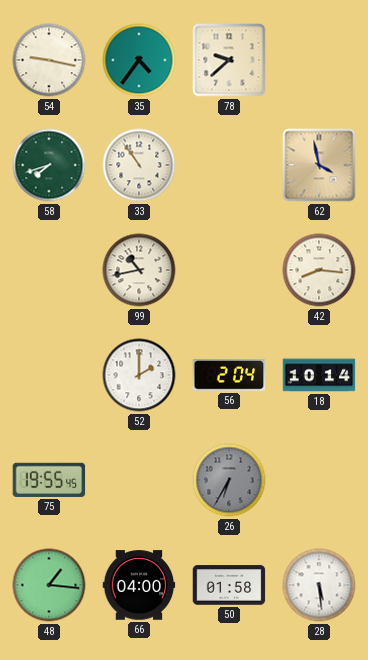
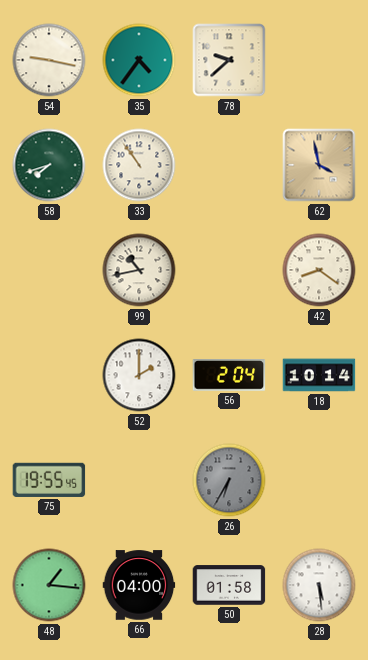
42: 8:16 -> 8:21 (319, 270)
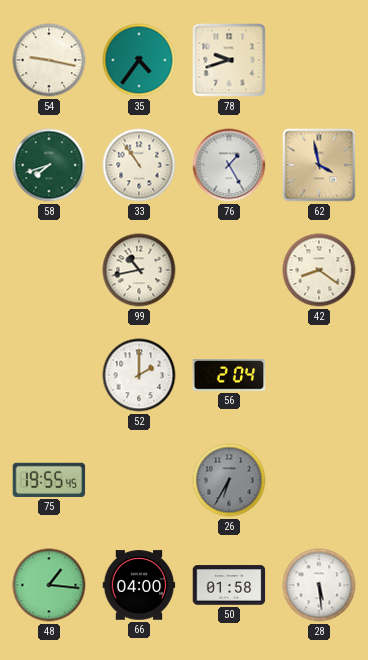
78: 9:38 -> 9:42 (229, 60)
76: none -> 1:25 (229, 165)
18: 10:14 -> none (319, 375)
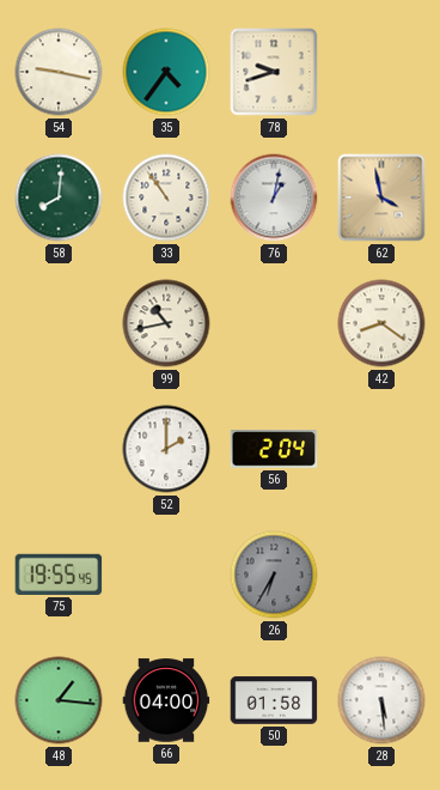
58: 7:42 -> 8:01 (59, 197)
76: 1:25 -> 1:02 (274, 197)
